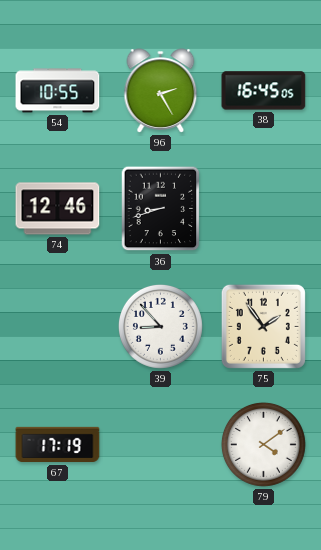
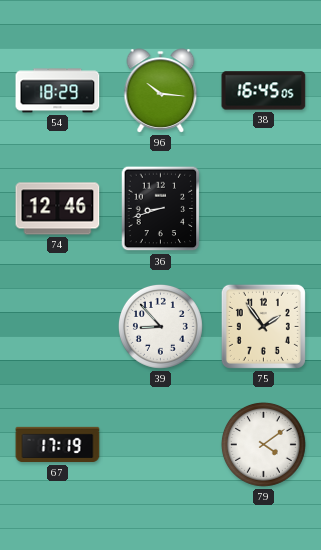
54: 10:55 -> 18:29 (58, 91)
96: 2:25 -> 10:16 (161, 91)
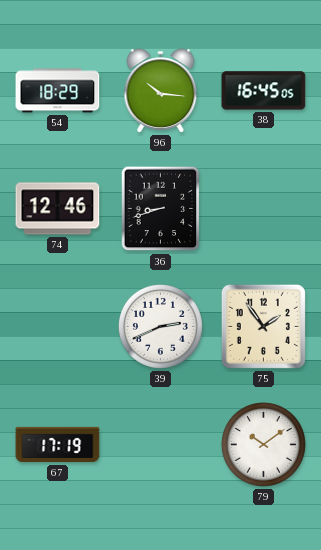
39: 8:53 -> 2:41 (160, 326)
79: 4:09 -> 10:09 (263, 444)
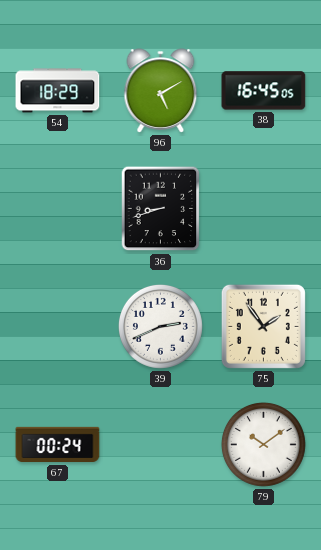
96: 10:16 -> 5:10 (161, 91)
74: 12:46 -> none (58, 209)
67: 17:19 -> 00:24 (58, 445)
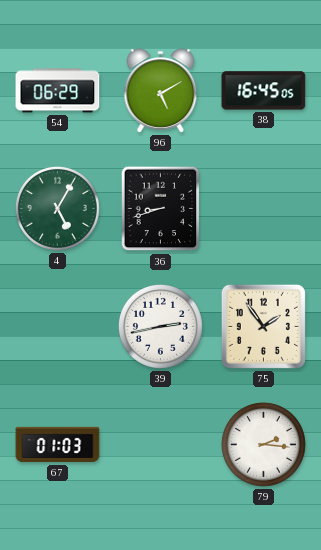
54: 18:29 -> 06:29 (58, 91)
4: none -> 5:05 (57, 208)
39: 2:41 -> 2:43 (160, 326)
67: 00:24 -> 01:03 (58, 445)
79: 10:09 -> 2:16 (263, 444)
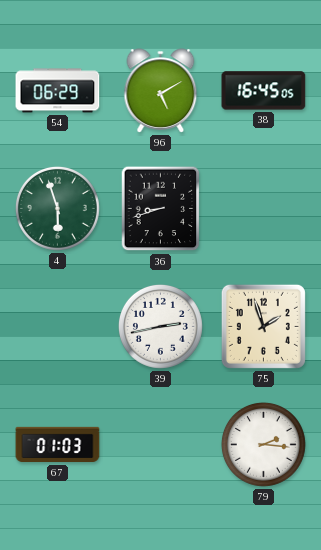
4: 5:05 -> 5:57 (57, 208)
75: 1:54 -> 1:57 (263, 326)
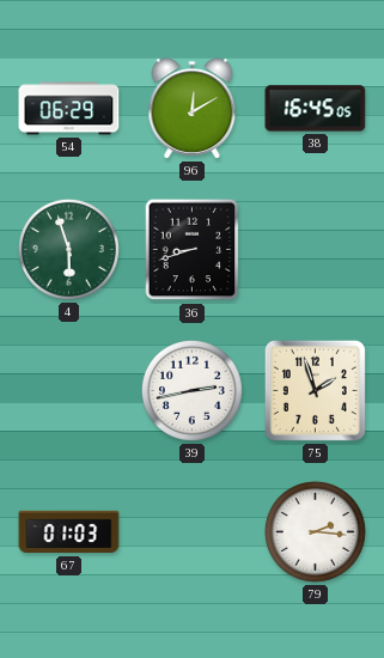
96: 5:10 -> 12:10 (193, 109)
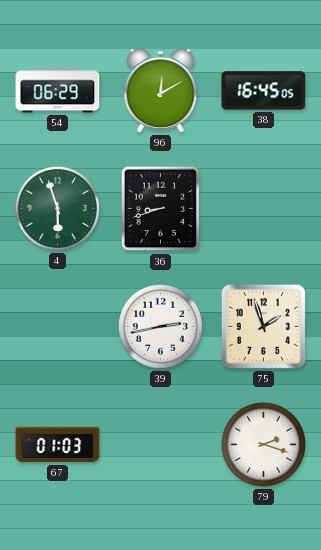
79: 2:16 -> 2:18 (263, 444)
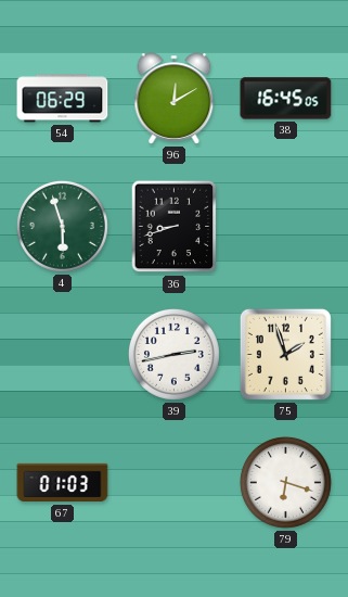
79: 2:18 -> 6:18 (285, 482)
